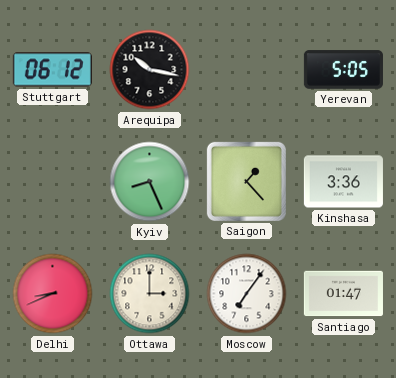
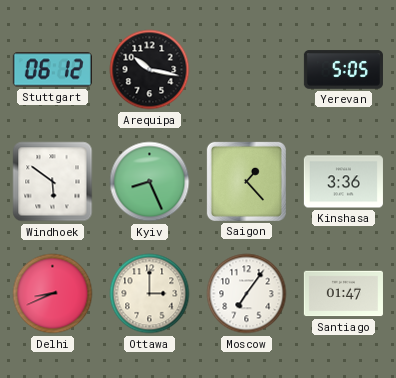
Windhoek: none -> 5:51 (53, 182)
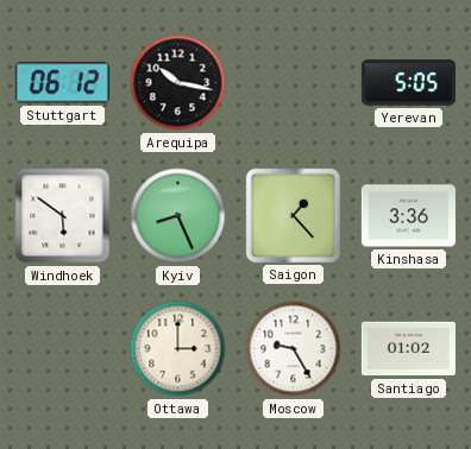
Delhi: 8:41 -> none (53, 294)
Moscow: 7:06 -> 9:25 (294, 349)
Santiago: 01:47 -> 01:02 (408, 349)
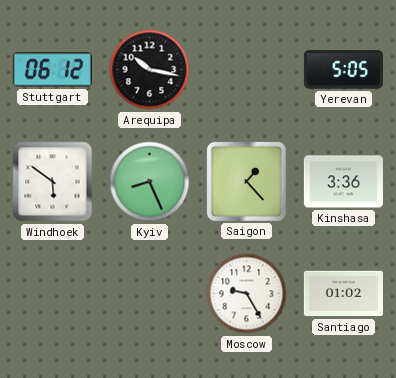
Ottawa: 3:00 -> none (178, 349)
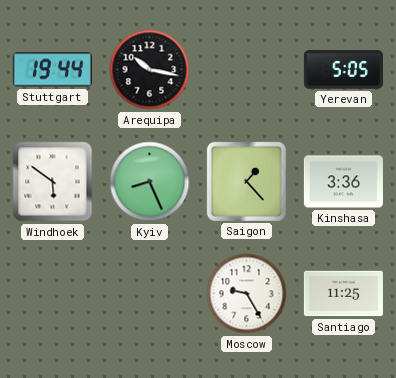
Stuttgart: 06:12 -> 19:44 (52, 70)
Santiago: 01:02 -> 11:25 (343, 294)
